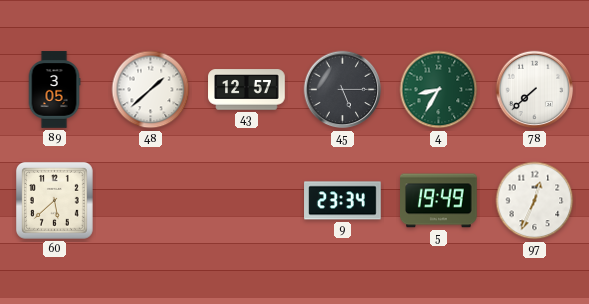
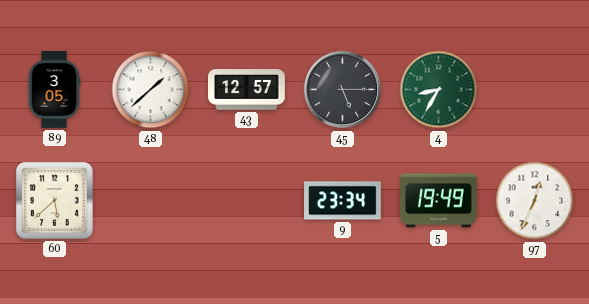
78: 7:38 -> none (535, 90)
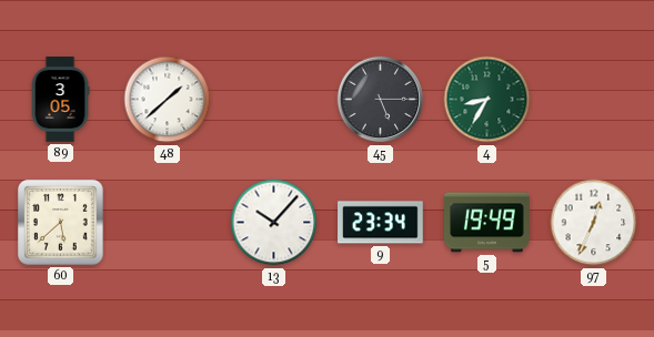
43: 12:57 -> none (247, 90)
13: none -> 10:07 (274, 223)
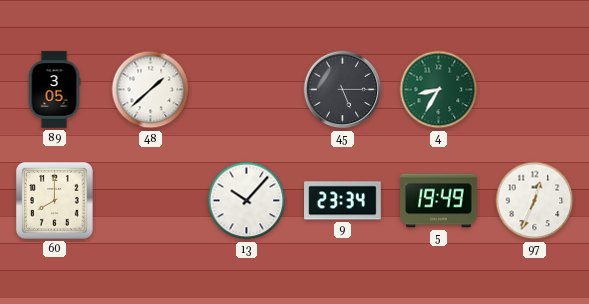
60: 5:38 -> 8:00 (55, 201)
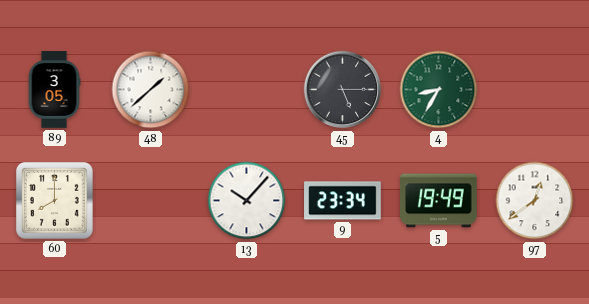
97: 12:34 -> 12:39 (535, 201)
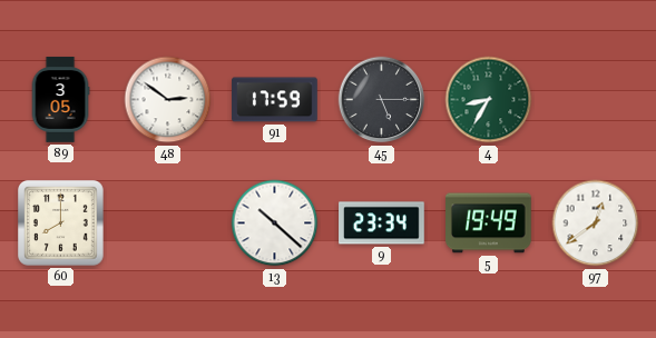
48: 1:38 -> 2:51 (168, 100)
91: none -> 17:59 (275, 100)
13: 10:07 -> 10:22 (275, 223)
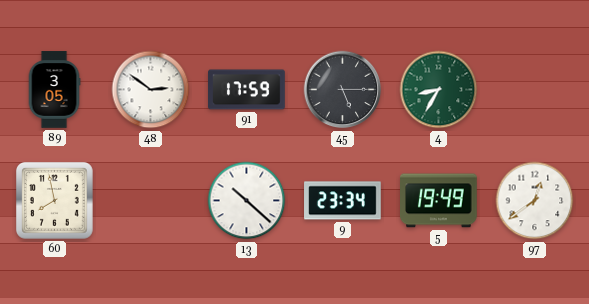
60: 8:00 -> 7:58 (55, 201)
